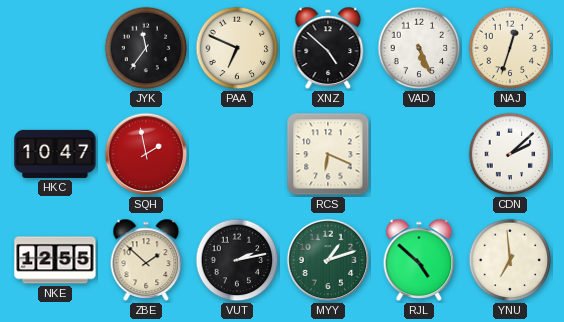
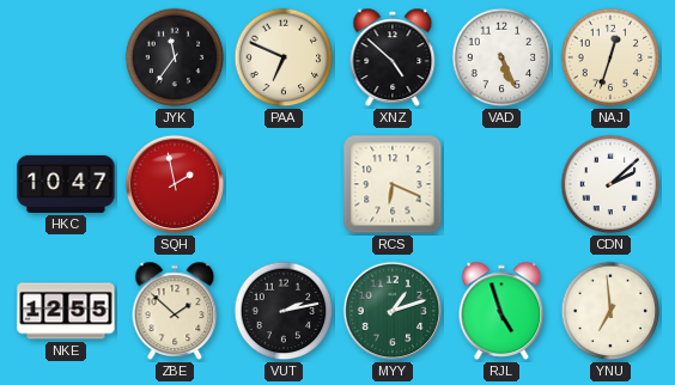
RJL: 4:52 -> 4:57 (501, 311)
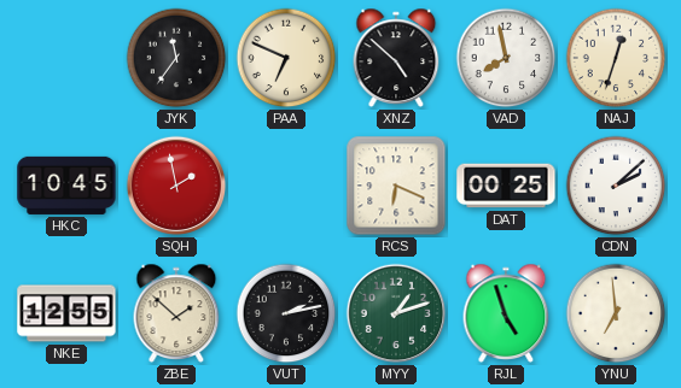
VAD: 5:26 -> 7:58 (506, 58)
HKC: 10:47 -> 10:45 (66, 186)
DAT: none -> 00:25 (506, 186)
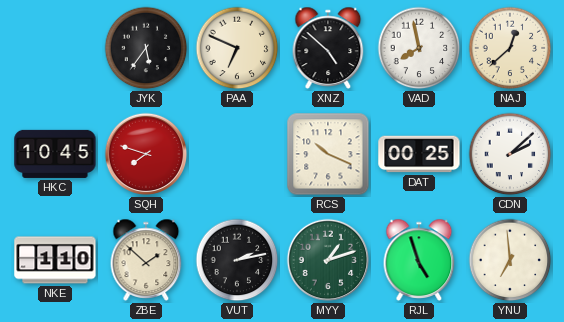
JYK: 11:36 -> 5:36 (146, 48)
NAJ: 12:33 -> 12:38 (510, 48)
SQH: 1:58 -> 7:48 (146, 154)
RCS: 6:19 -> 10:19 (328, 154)
NKE: 12:55 -> 1:10 (55, 260)
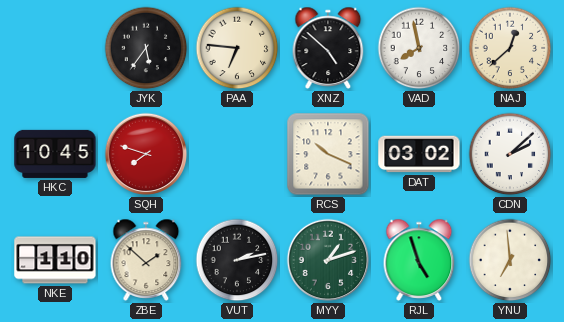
PAA: 6:49 -> 6:46 (237, 48)
DAT: 00:25 -> 03:02 (419, 154)
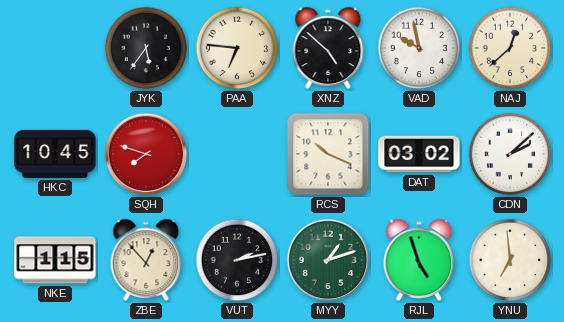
VAD: 7:58 -> 9:58 (419, 48)
NKE: 1:10 -> 1:15 (55, 260)
ZBE: 1:52 -> 12:53 (146, 260)
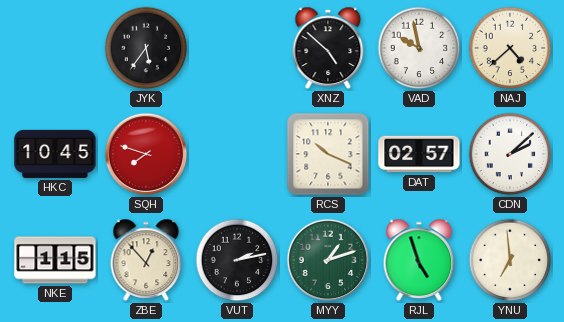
PAA: 6:46 -> none (237, 48)
NAJ: 12:38 -> 4:38 (510, 48)
DAT: 03:02 -> 02:57 (419, 154)
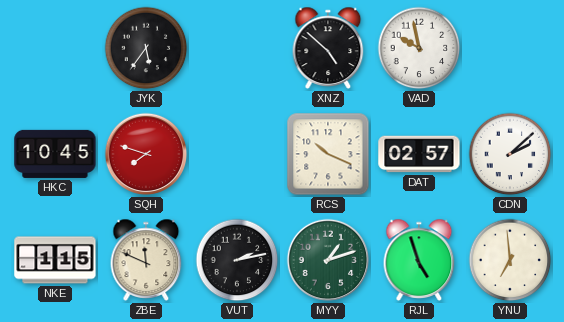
NAJ: 4:38 -> none (510, 48)
ZBE: 12:53 -> 11:49 (146, 260)
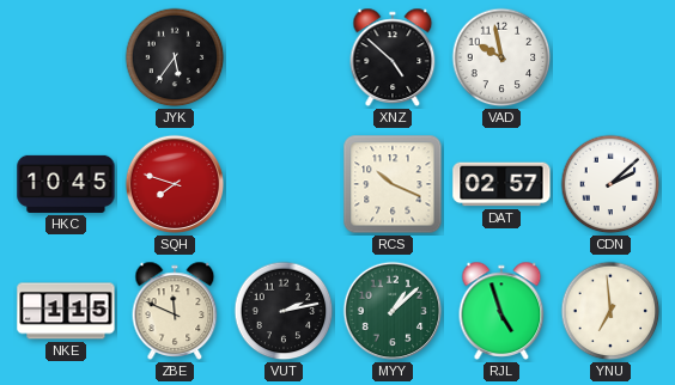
MYY: 1:12 -> 1:08 (393, 311)
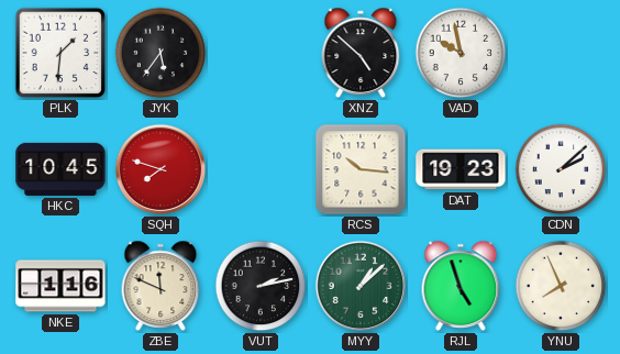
PLK: none -> 1:31 (60, 53)
RCS: 10:19 -> 10:16 (361, 169)
DAT: 02:57 -> 19:23 (461, 169)
NKE: 1:15 -> 1:16 (60, 286)
YNU: 6:59 -> 7:56 (561, 286)
